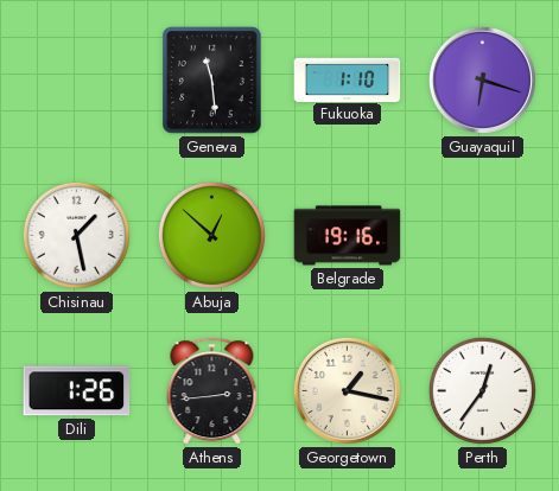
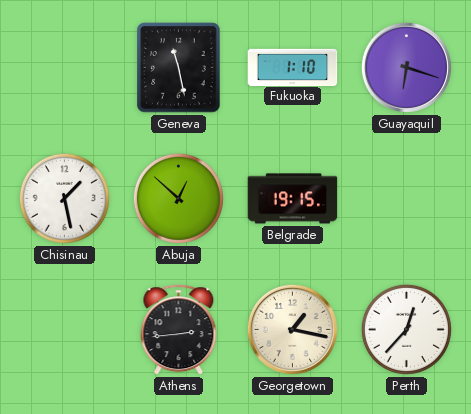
Geneva: 11:29 -> 11:28 (179, 68)
Belgrade: 19:16 -> 19:15 (293, 199)
Dili: 1:26 -> none (77, 391)
Perth: 12:36 -> 12:37 (406, 329)
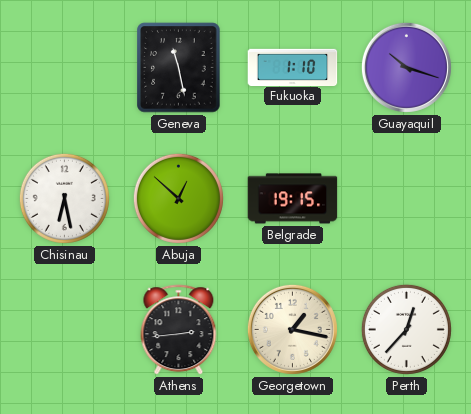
Guayaquil: 6:18 -> 10:18 (406, 67)
Chisinau: 1:28 -> 6:28 (64, 198)
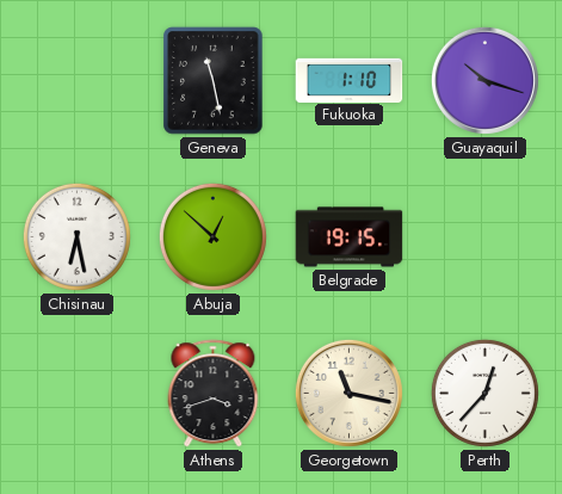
Athens: 2:44 -> 3:42 (214, 394)
Georgetown: 1:17 -> 11:17 (348, 393)
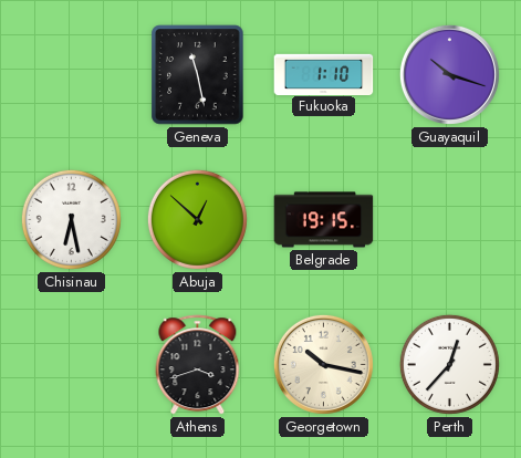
Georgetown: 11:17 -> 10:17 (323, 364)
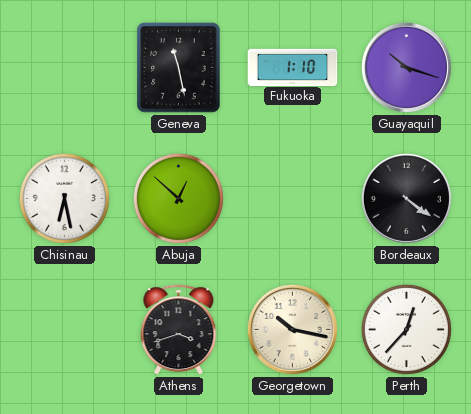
Belgrade: 19:15 -> none (324, 220)
Bordeaux: none -> 4:21 (406, 198)
